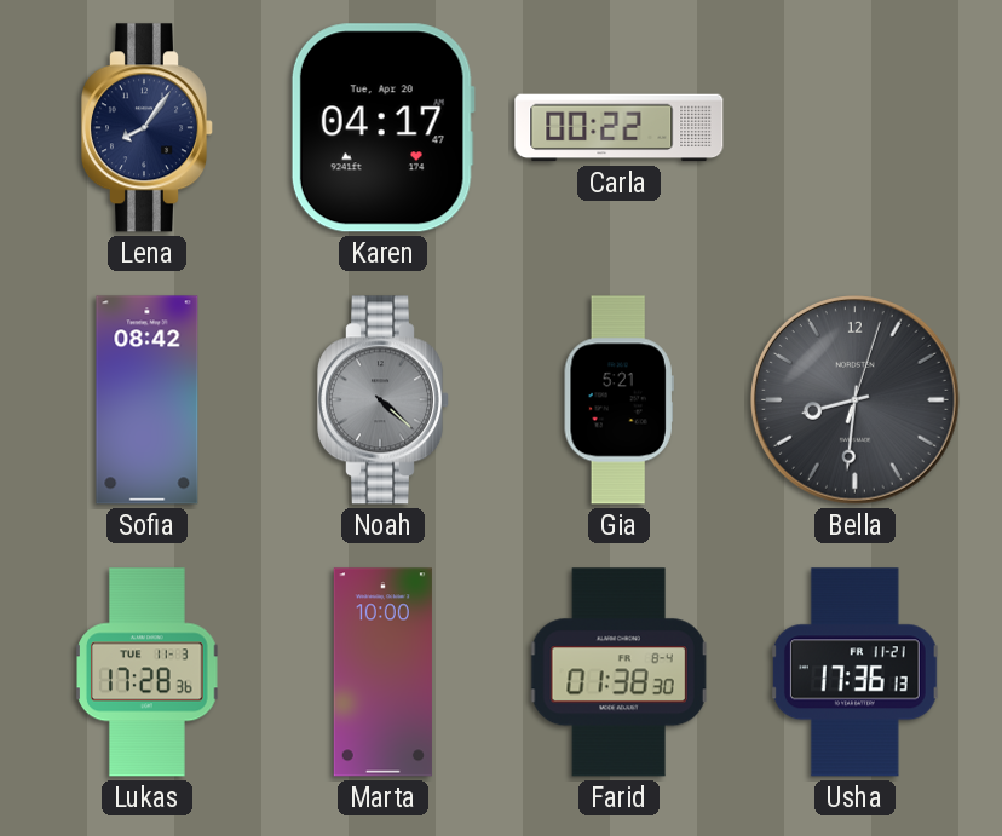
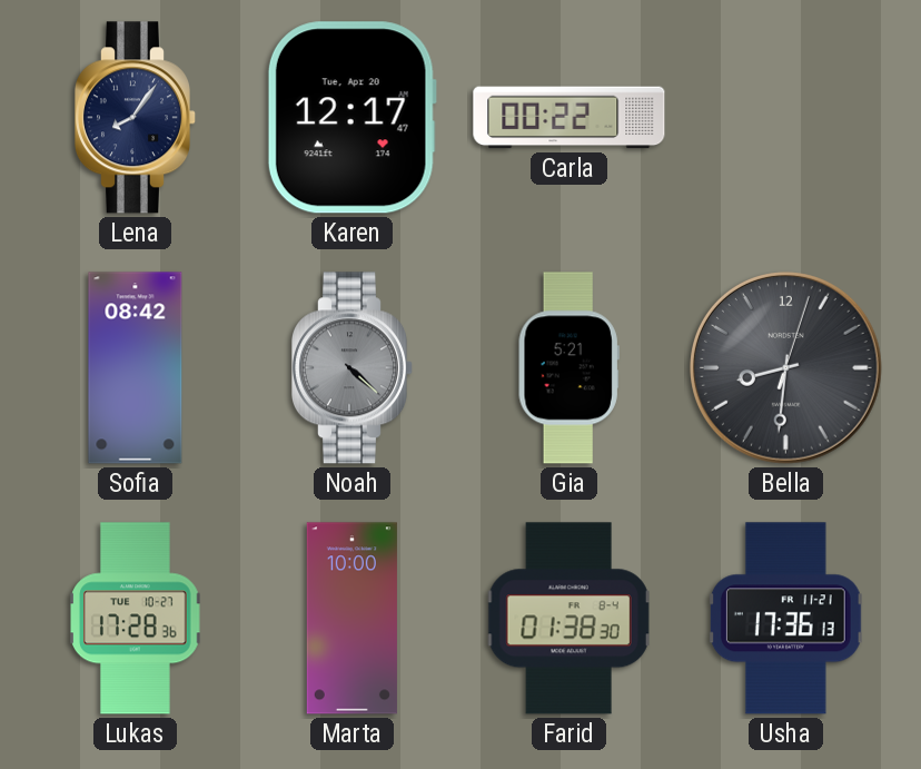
Karen: 04:17 -> 12:17 (351, 118)
Lukas date: TUE 11-3 -> TUE 10-27 (136, 619)
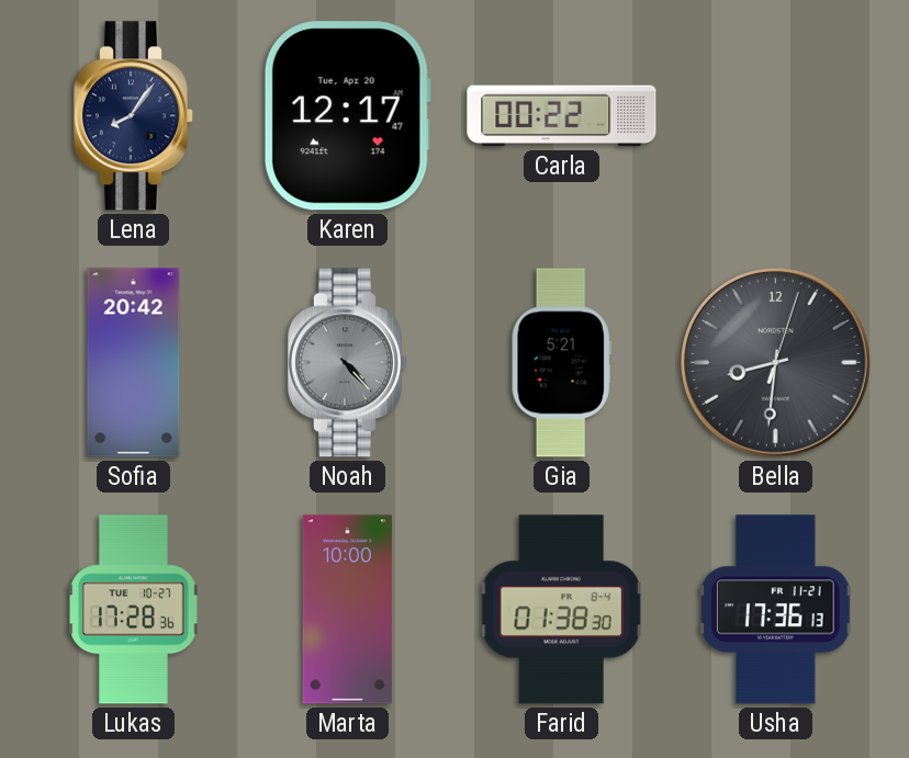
Sofia: 08:42 -> 20:42 (134, 363)
Noah: 4:22 -> 4:23 (347, 363)
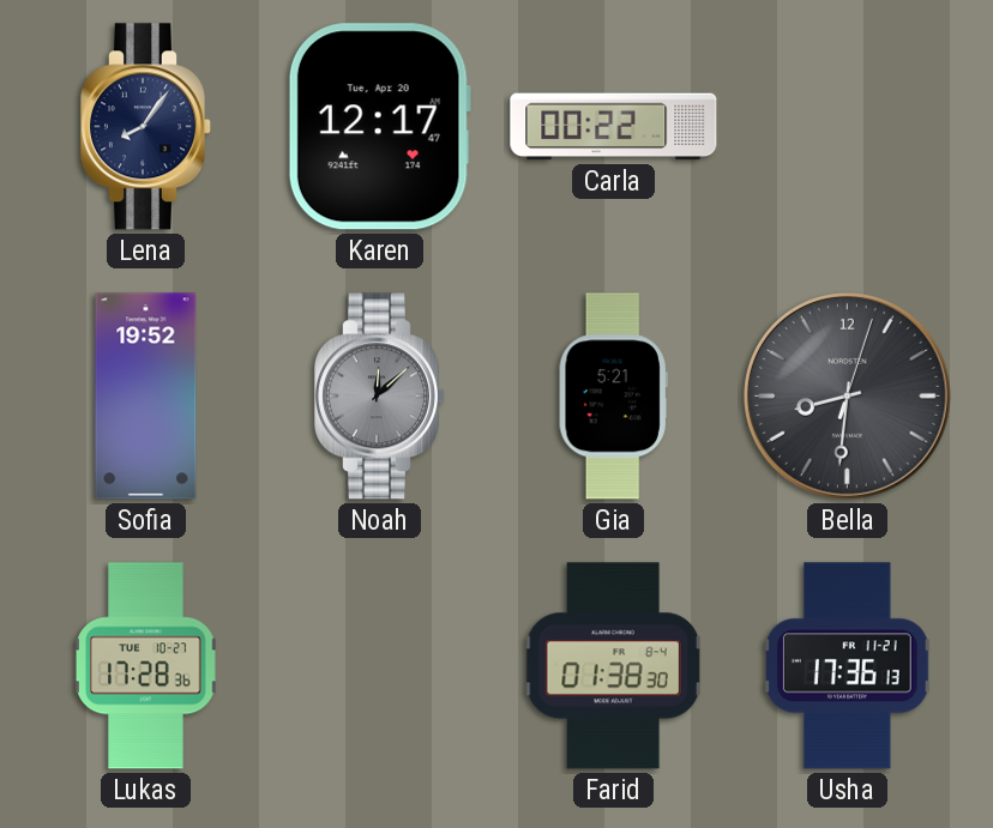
Sofia: 20:42 -> 19:52 (146, 397)
Noah: 4:23 -> 12:08 (379, 397)
Marta: 10:00 -> none (347, 610)
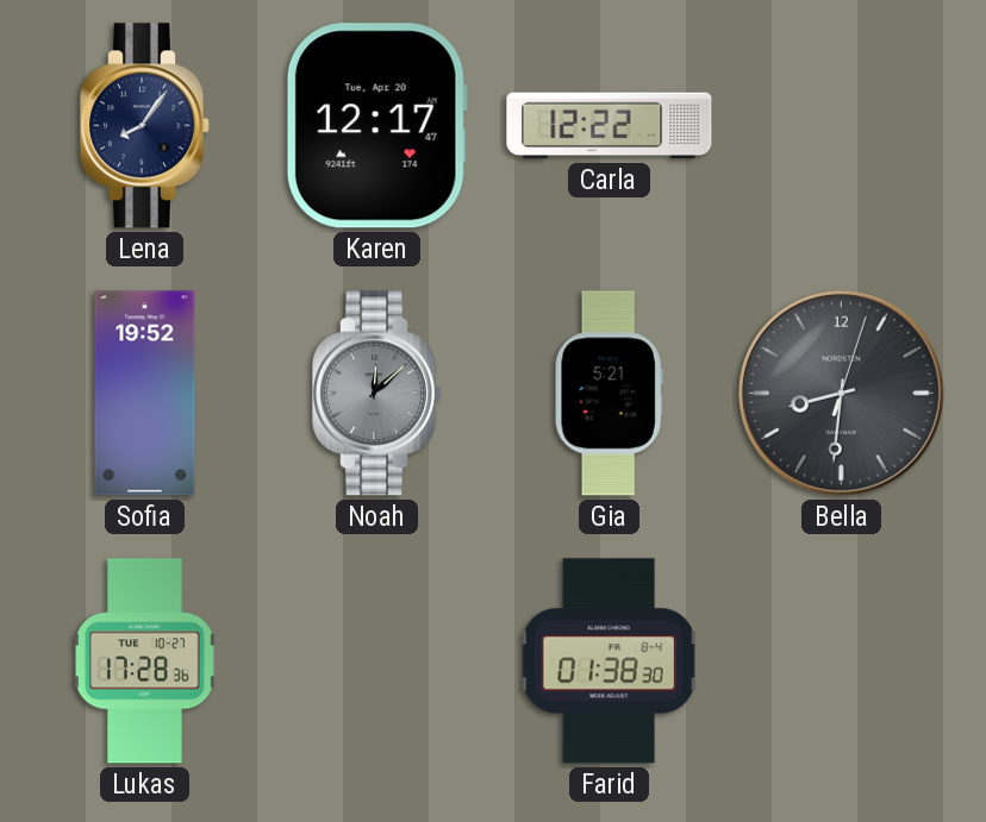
Carla: 00:22 -> 12:22 (610, 126)
Usha: 17:36 -> none (847, 666)
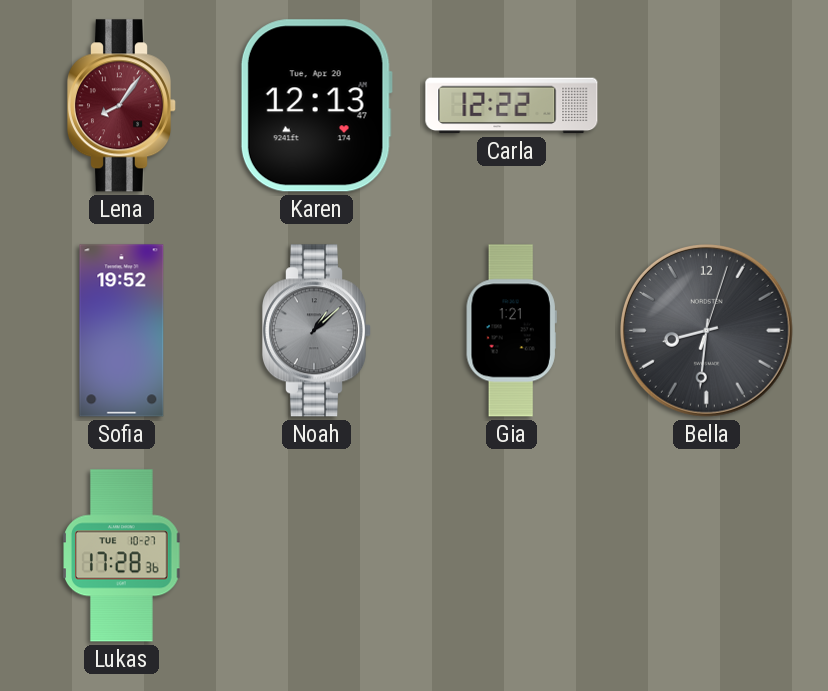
Lena dial: navy -> burgundy (121, 106)
Karen: 12:17 -> 12:13 (316, 106)
Noah: 12:08 -> 1:08 (316, 331)
Gia: 5:21 -> 1:21 (511, 331)
Farid: 01:38 -> none (609, 661)
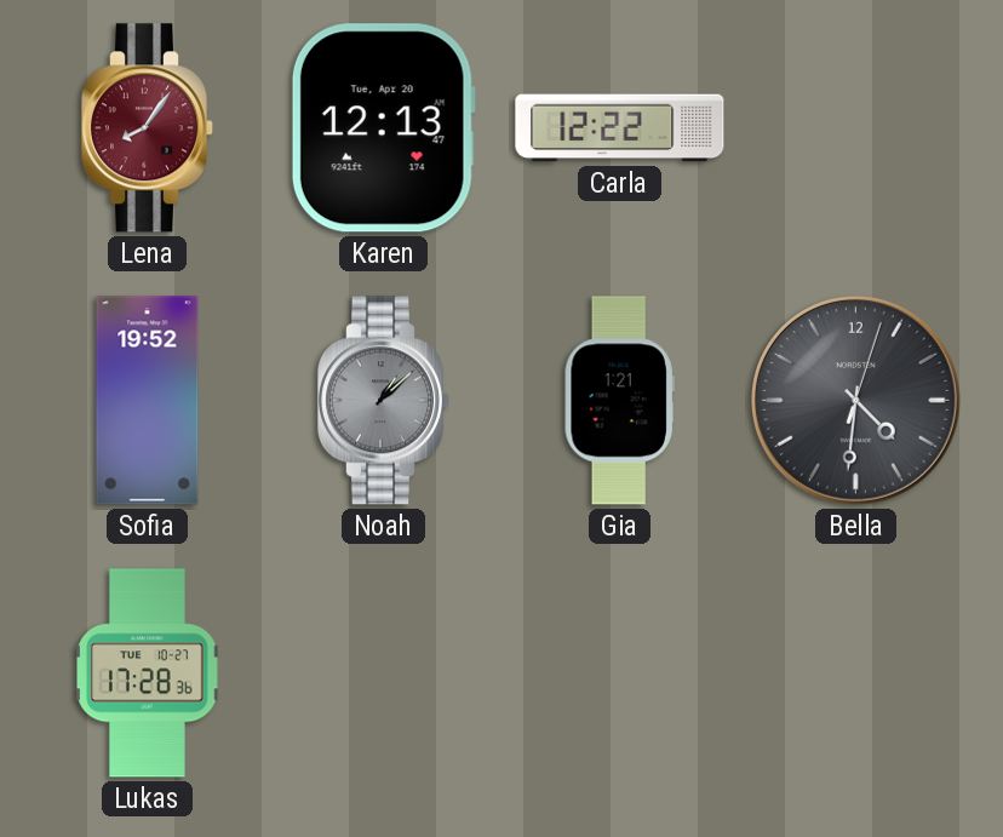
Bella: 8:31 -> 4:31 (856, 401)
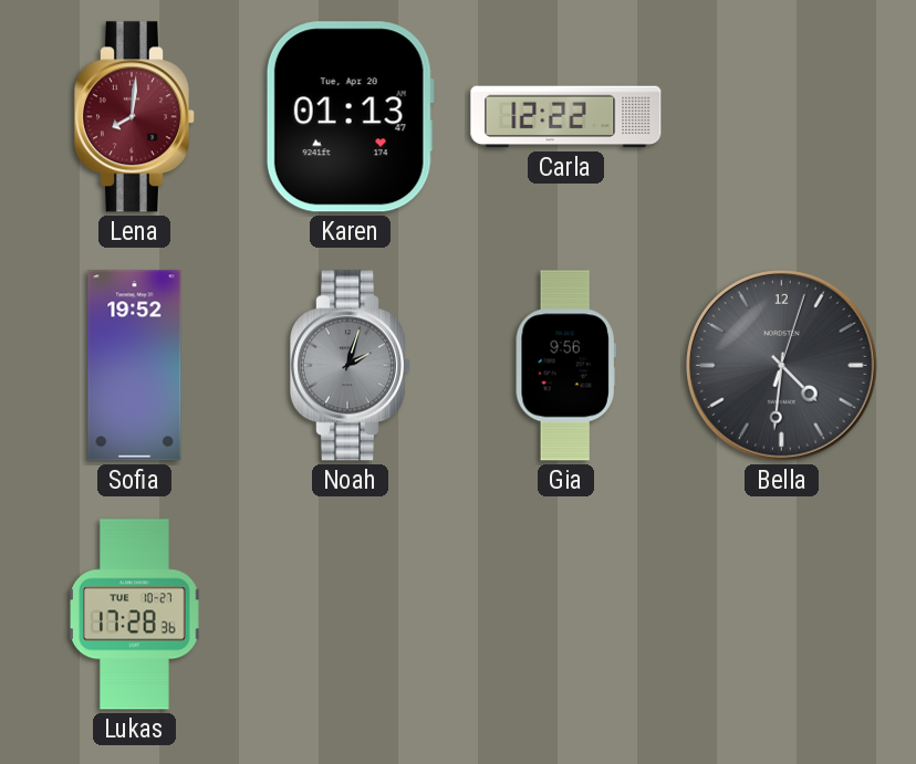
Lena: 8:06 -> 8:01 (134, 117)
Karen: 12:13 -> 01:13 (350, 117)
Noah: 1:08 -> 2:03 (350, 366)
Gia: 1:21 -> 9:56 (565, 366)
